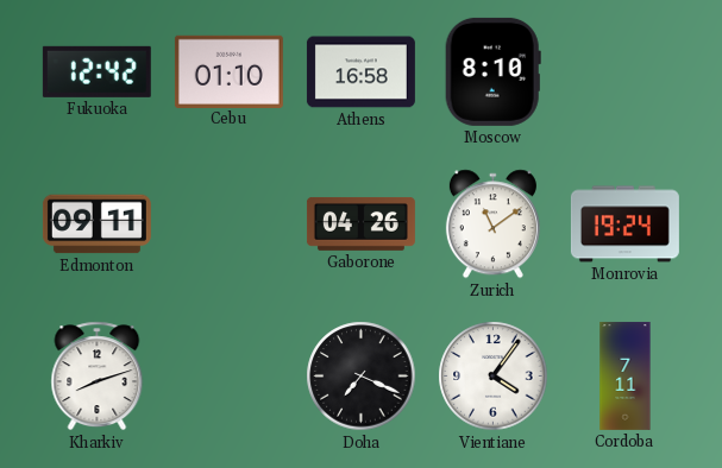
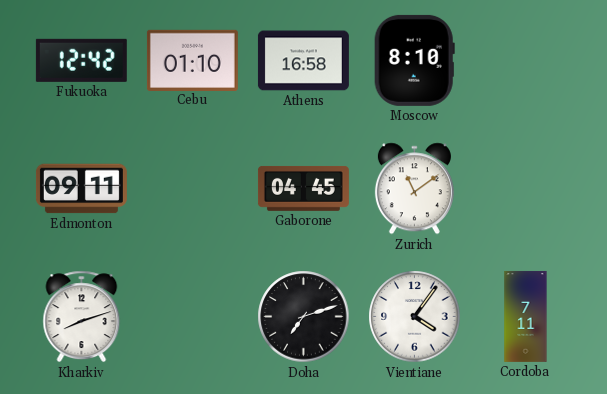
Gaborone: 04:26 -> 04:45 (303, 189)
Monrovia: 19:24 -> none (624, 224)
Doha: 7:19 -> 7:12 (304, 317)
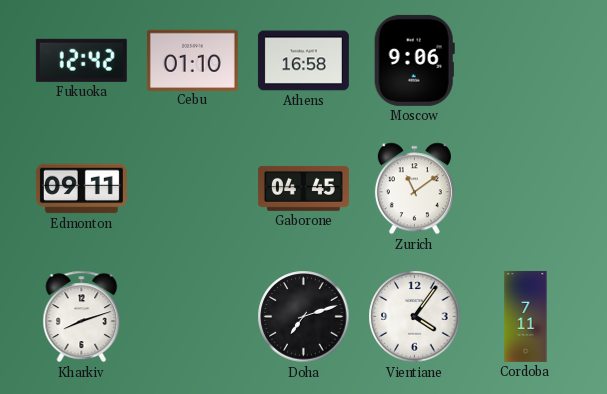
Moscow: 8:10 -> 9:06 (414, 60)
